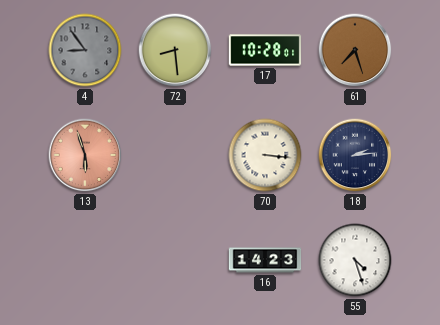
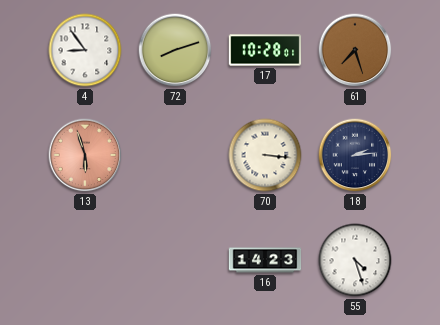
4 dial: grey -> white (85, 50)
72: 8:29 -> 8:12 (175, 50)
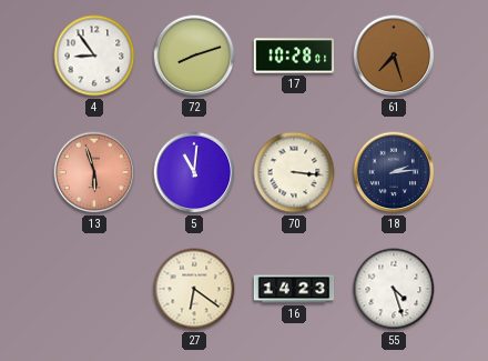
5: none -> 11:01 (194, 172)
27: none -> 6:21 (194, 289)
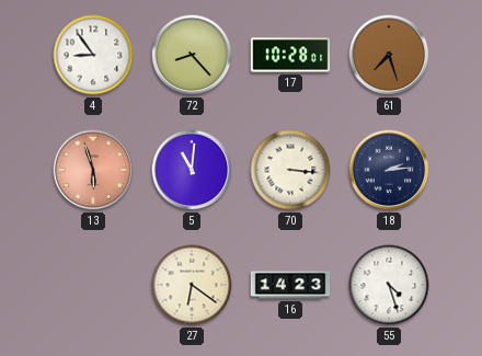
72: 8:12 -> 8:23 (192, 55)
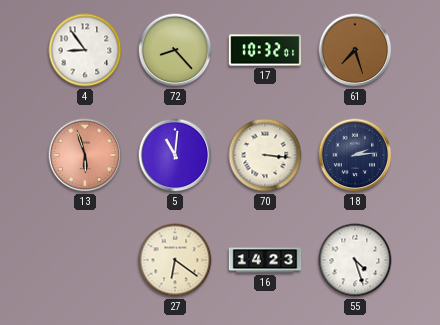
17: 10:28 -> 10:32 (265, 50)
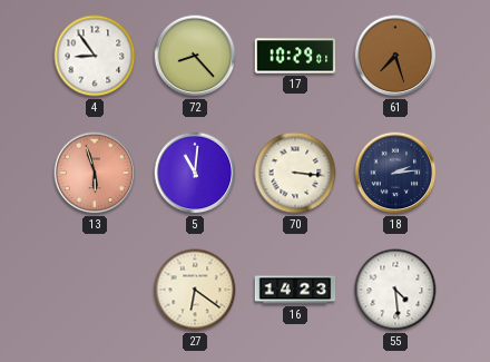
17: 10:32 -> 10:29 (295, 56)
55: 4:27 -> 4:29 (395, 290)
